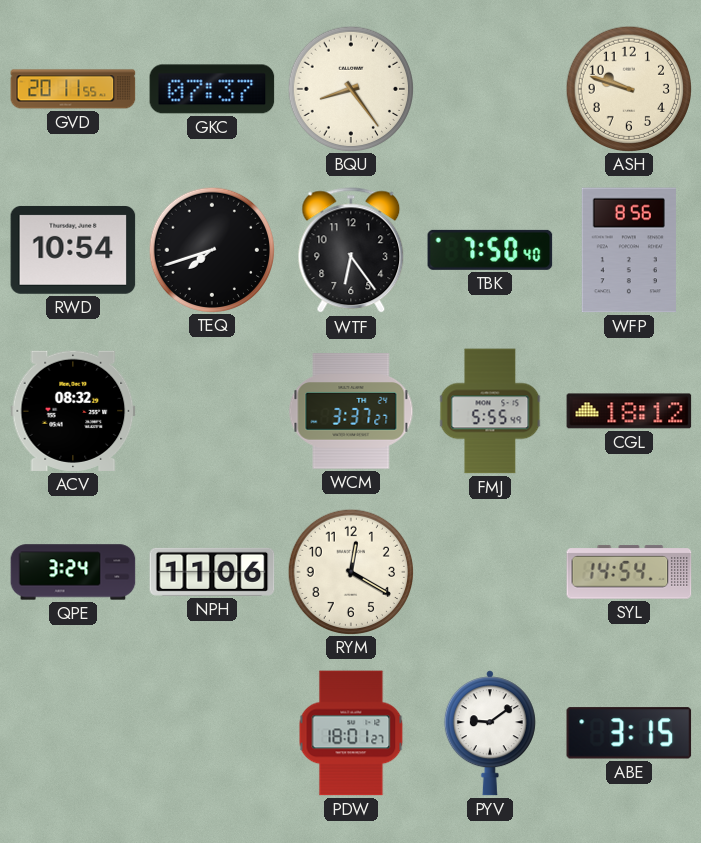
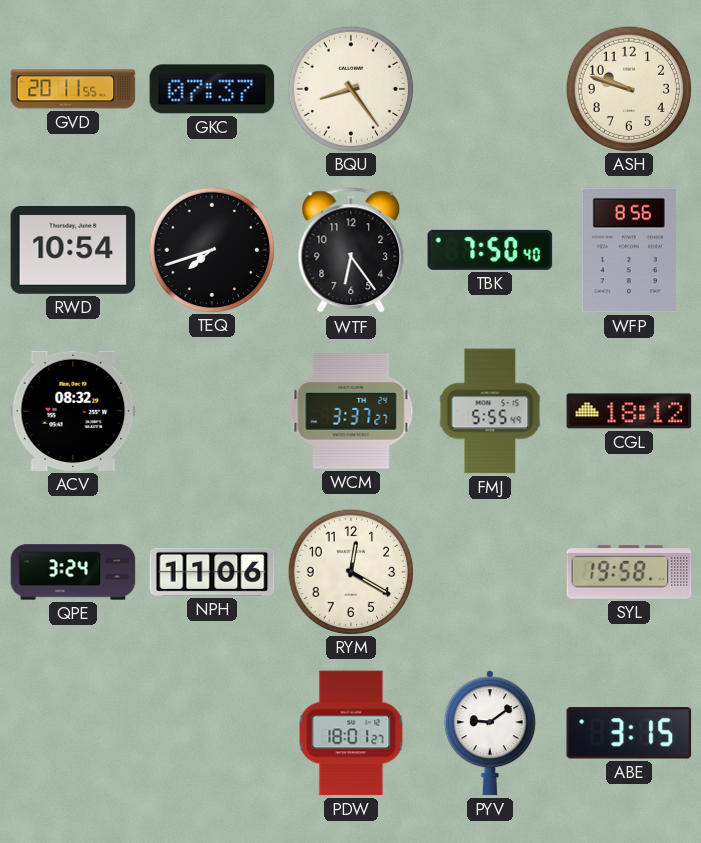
SYL: 14:54 -> 19:58 (629, 572)
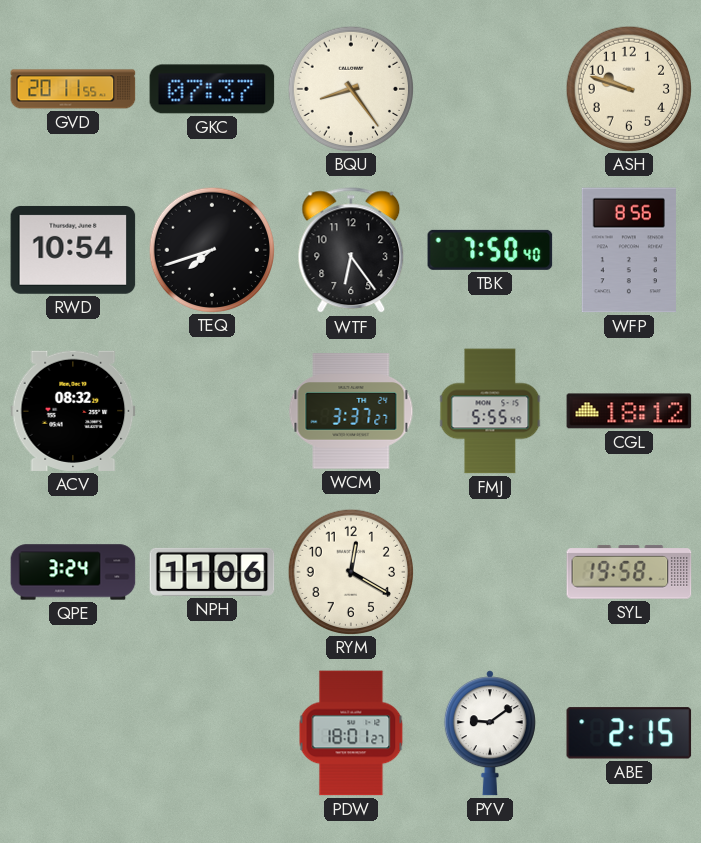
ABE: 3:15 -> 2:15 (629, 733)
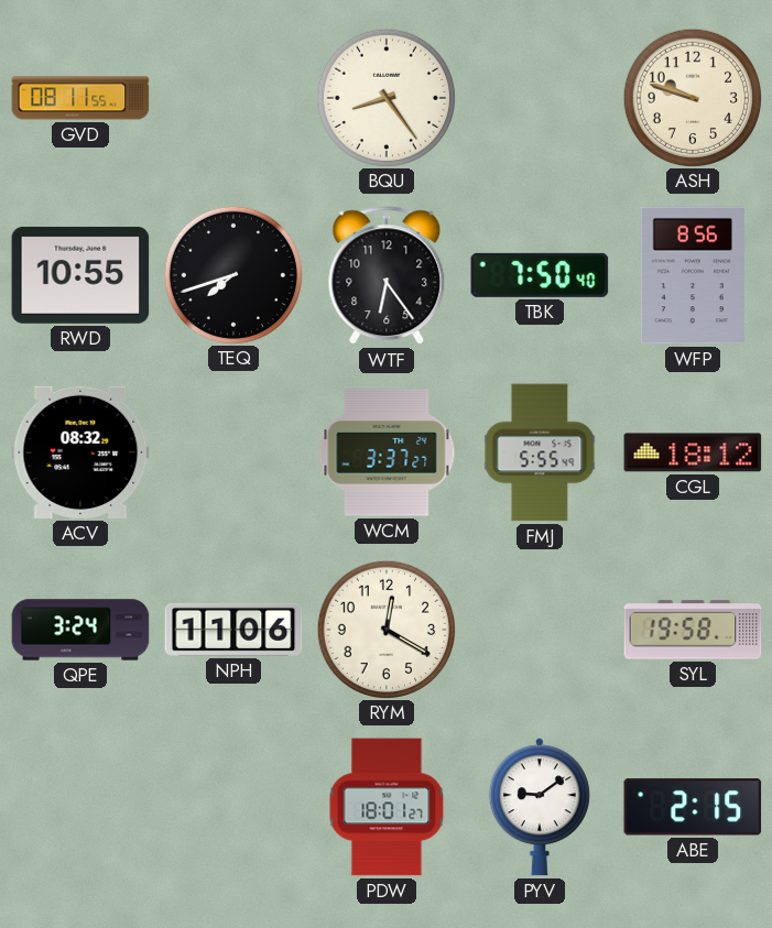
GVD: 20:11 -> 08:11 (80, 98)
GKC: 07:37 -> none (212, 89)
RWD: 10:54 -> 10:55 (80, 275)
